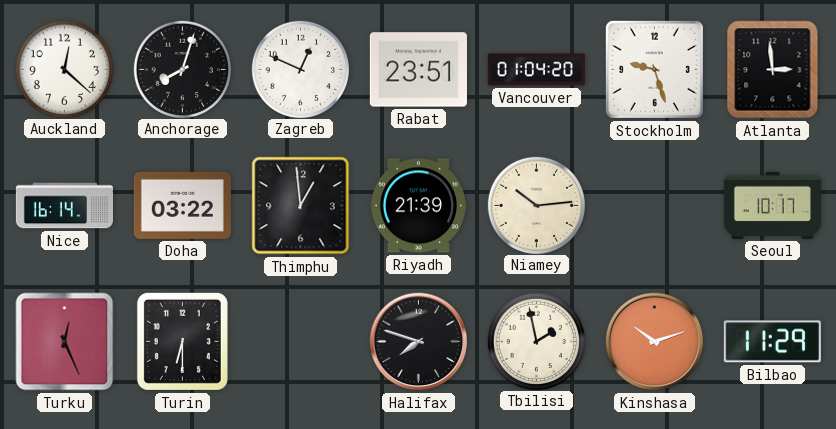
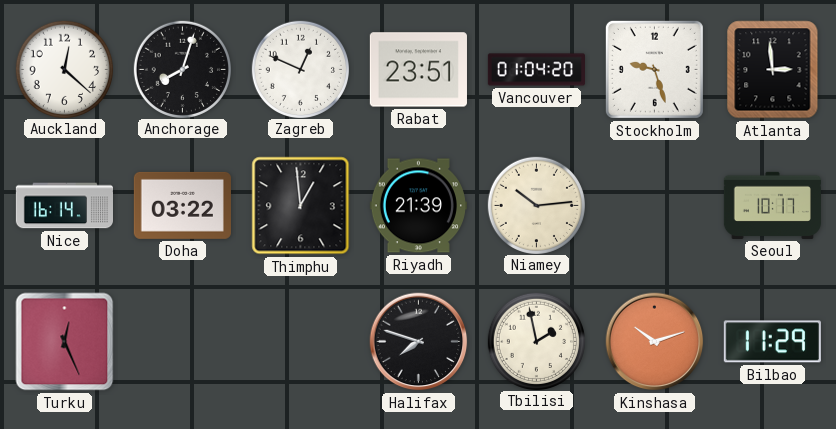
Turin: 6:30 -> none (182, 341)
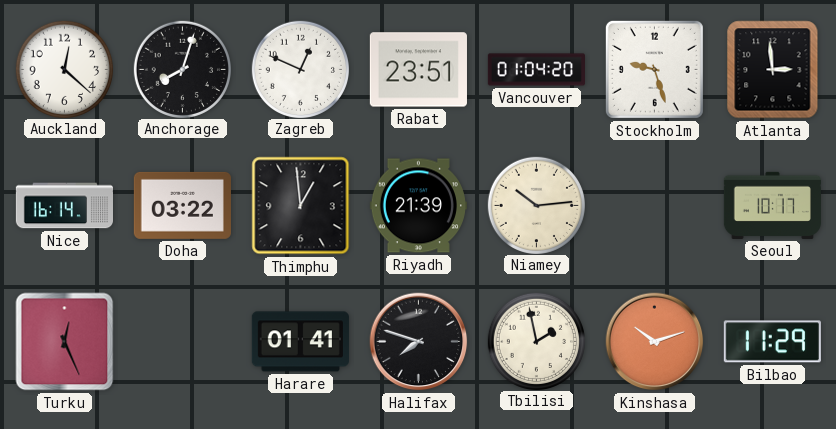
Harare: none -> 01:41 (300, 342)
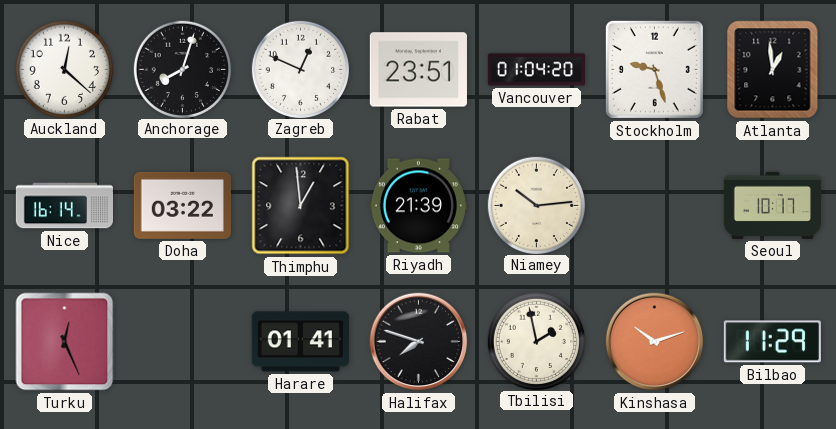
Atlanta: 2:59 -> 12:59 (773, 70)
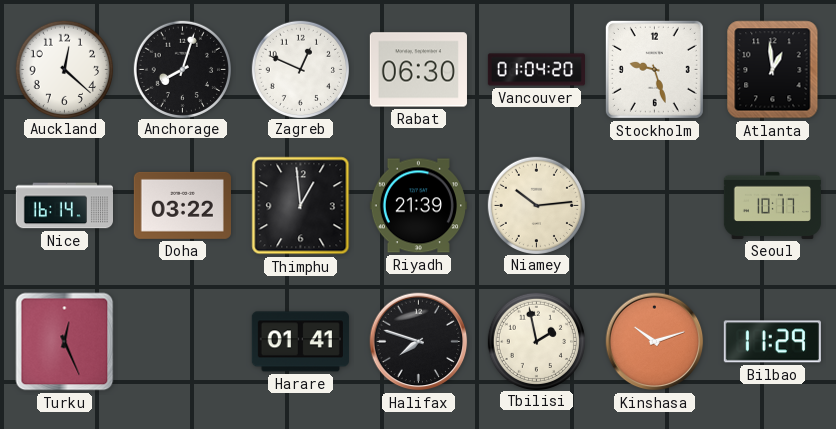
Rabat: 23:51 -> 06:30 (418, 70)
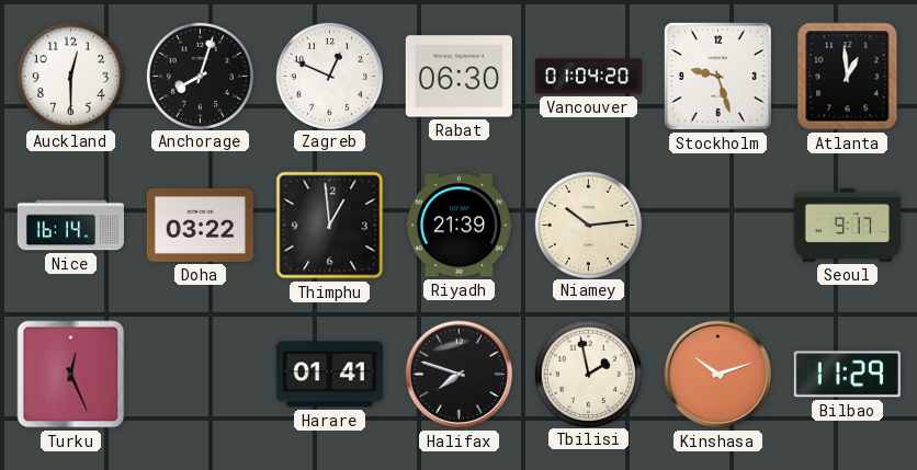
Auckland: 12:22 -> 12:30 (70, 76)
Seoul: 10:17 -> 9:17 (847, 225)
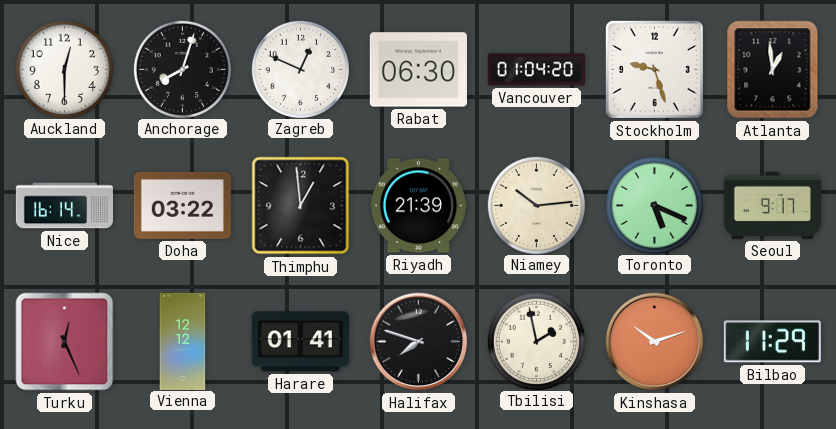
Toronto: none -> 5:19 (654, 205)
Vienna: none -> 12:12 (183, 341)
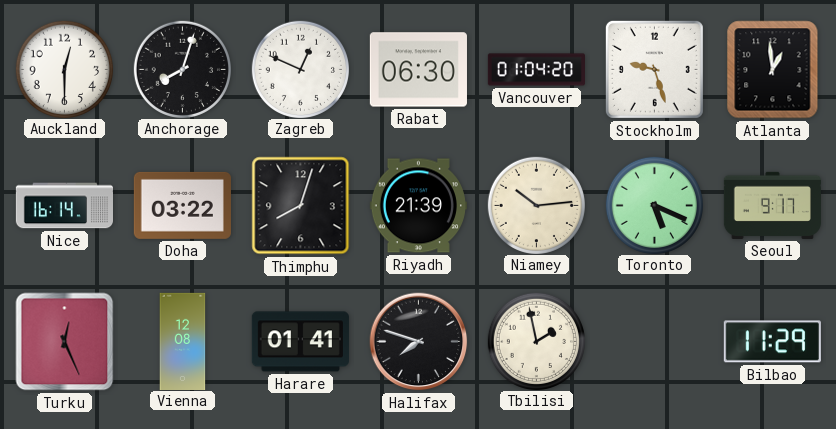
Thimphu: 12:59 -> 8:03 (301, 206)
Vienna: 12:12 -> 12:08 (183, 341)
Kinshasa: 10:12 -> none (655, 342)
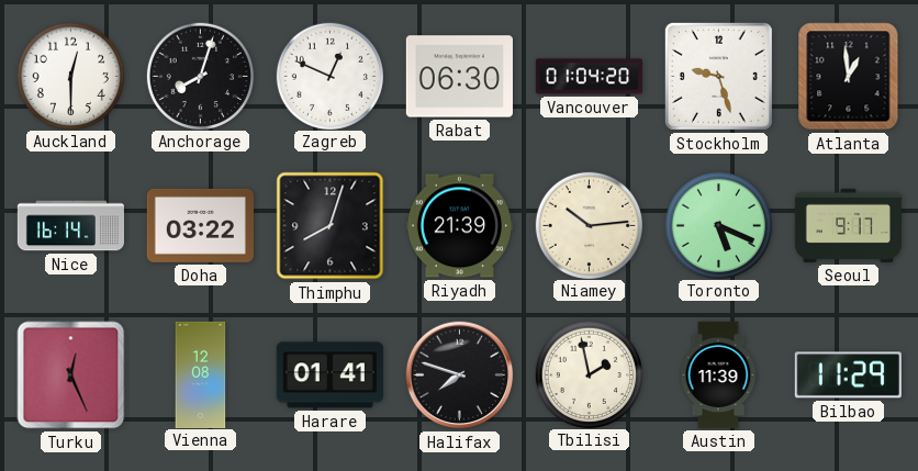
Austin: none -> 11:39 (718, 374)
